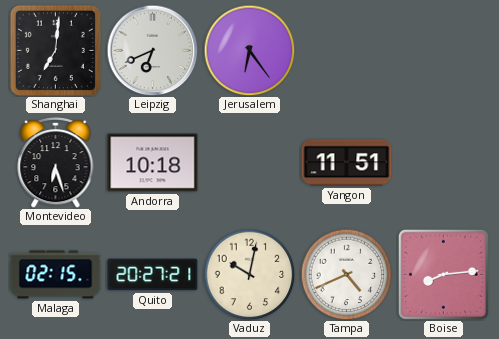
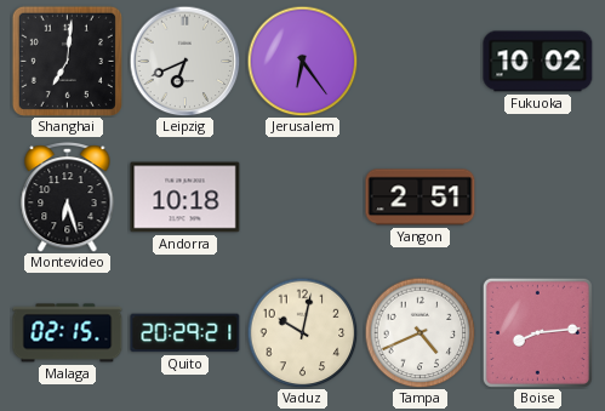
Fukuoka: none -> 10:02 (538, 62)
Yangon: 11:51 -> 2:51 (421, 198)
Quito: 20:27 -> 20:29 (186, 333)
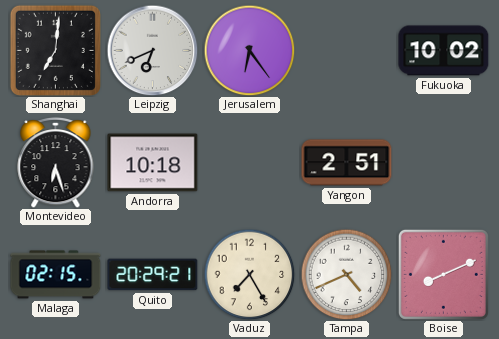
Vaduz: 10:02 -> 7:25 (249, 274)
Boise: 8:14 -> 8:11 (443, 274)
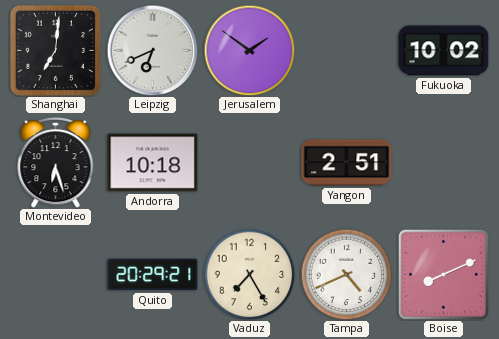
Jerusalem: 6:24 -> 1:51 (249, 50)
Malaga: 02:15 -> none (56, 275)
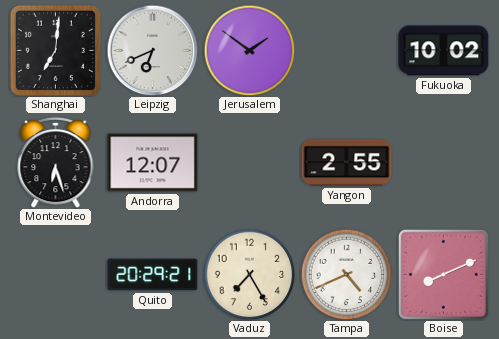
Andorra: 10:18 -> 12:07 (153, 163)
Yangon: 2:51 -> 2:55 (347, 163)
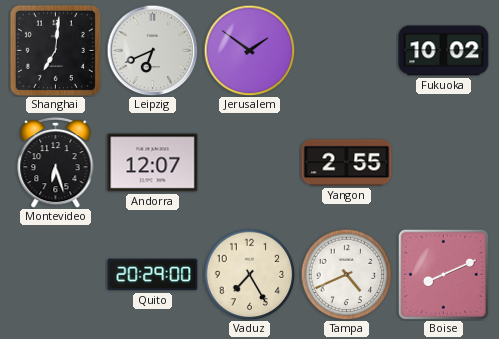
Quito: 20:29:21 -> 20:29:00 (153, 275)
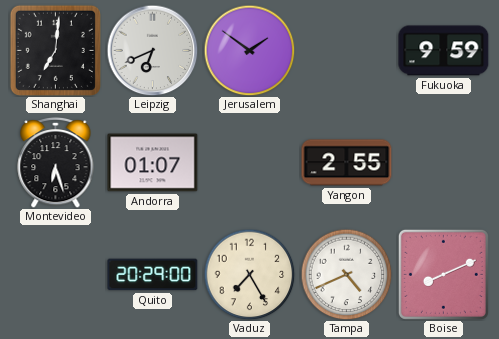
Fukuoka: 10:02 -> 9:59 (444, 51)
Andorra: 12:07 -> 01:07 (153, 163)
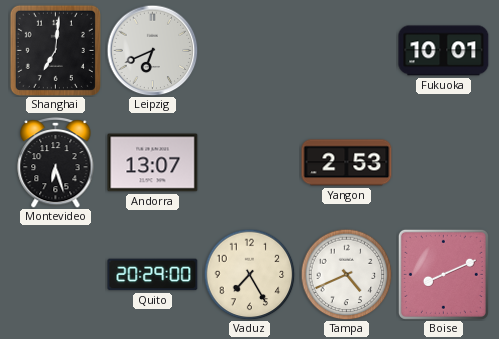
Jerusalem: 1:51 -> none (249, 50)
Fukuoka: 9:59 -> 10:01 (444, 51)
Andorra: 01:07 -> 13:07 (153, 163)
Yangon: 2:55 -> 2:53 (347, 163)
